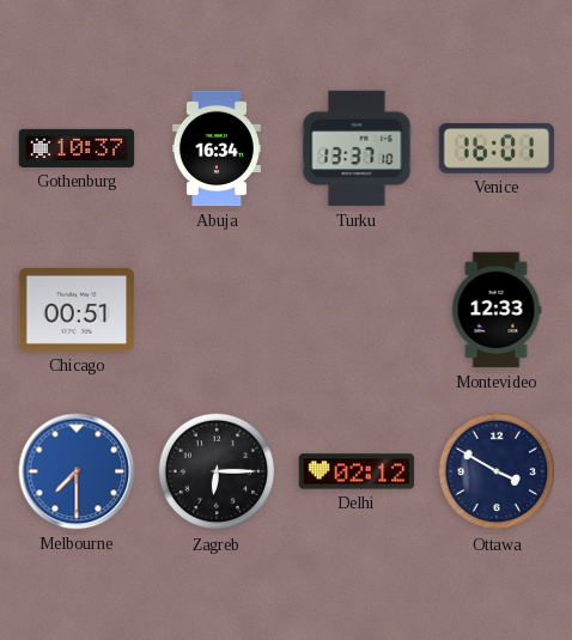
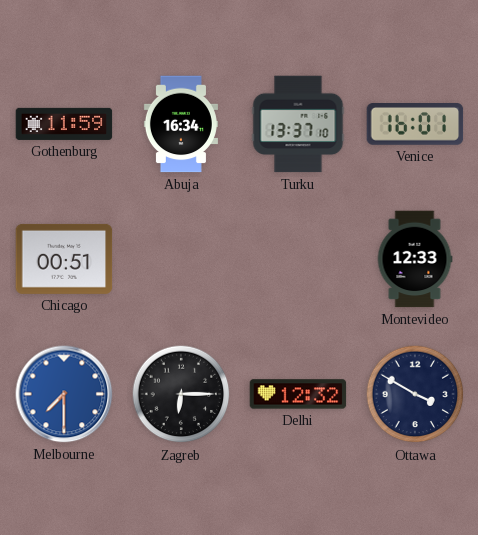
Gothenburg: 10:37 -> 11:59 (64, 124)
Delhi: 02:12 -> 12:32 (298, 394)
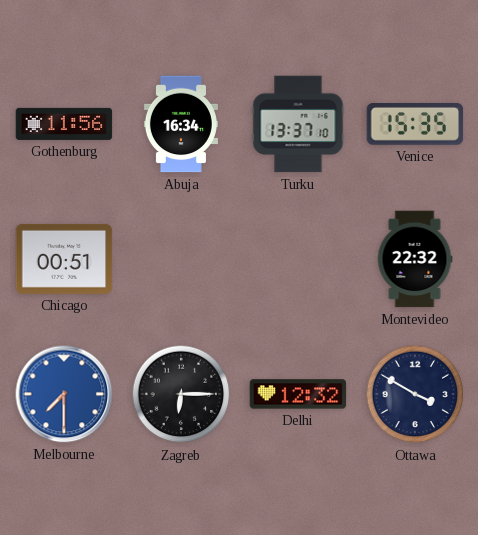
Gothenburg: 11:59 -> 11:56 (64, 124)
Venice: 16:01 -> 15:35 (415, 124)
Montevideo: 12:33 -> 22:32 (415, 259)
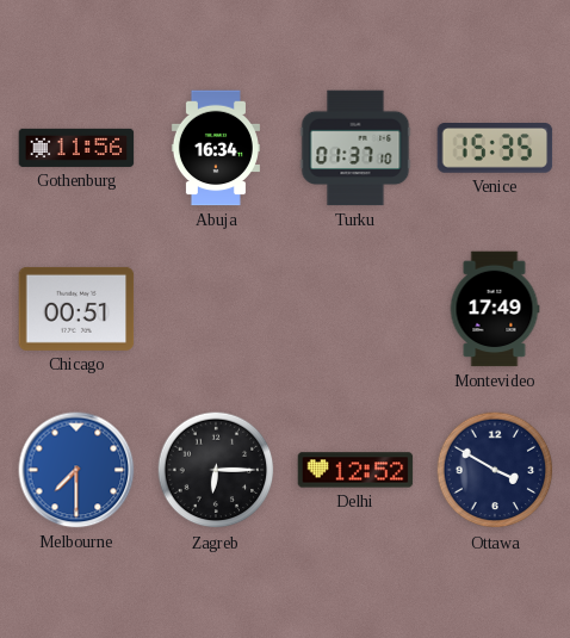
Turku: 13:37 -> 01:37 (355, 148)
Montevideo: 22:32 -> 17:49 (495, 309)
Delhi: 12:32 -> 12:52 (355, 470)
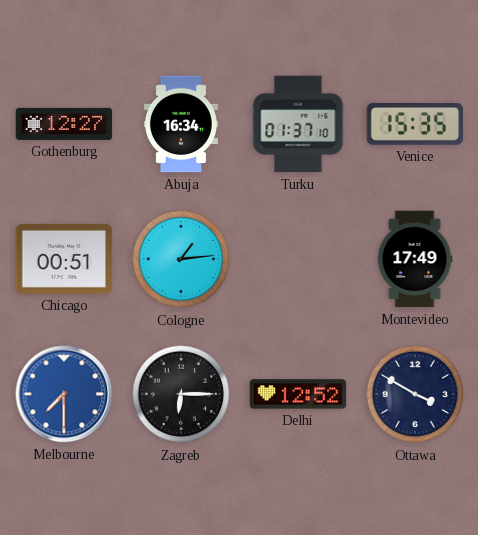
Gothenburg: 11:56 -> 12:27 (64, 124)
Cologne: none -> 1:14 (181, 259)
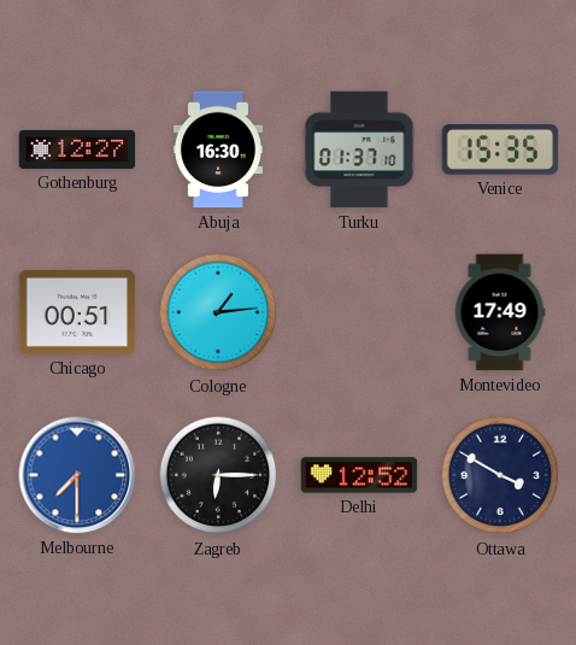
Abuja: 16:34 -> 16:30 (218, 149)
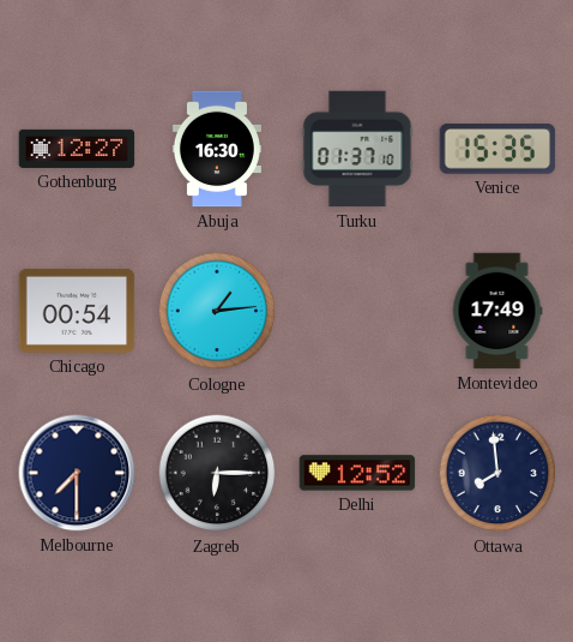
Chicago: 00:51 -> 00:54 (77, 311)
Melbourne dial: blue -> navy (77, 473)
Ottawa: 3:50 -> 7:59 (497, 473)
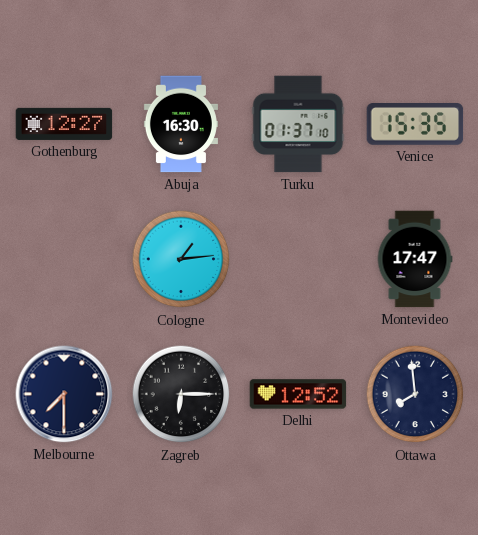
Chicago: 00:54 -> none (77, 311)
Montevideo: 17:49 -> 17:47 (415, 259)
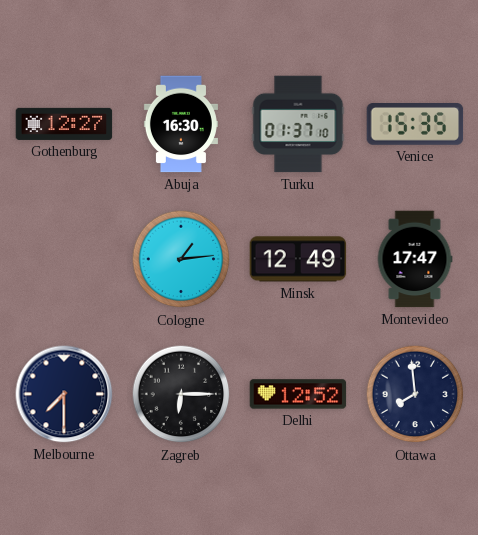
Minsk: none -> 12:49 (298, 259)
